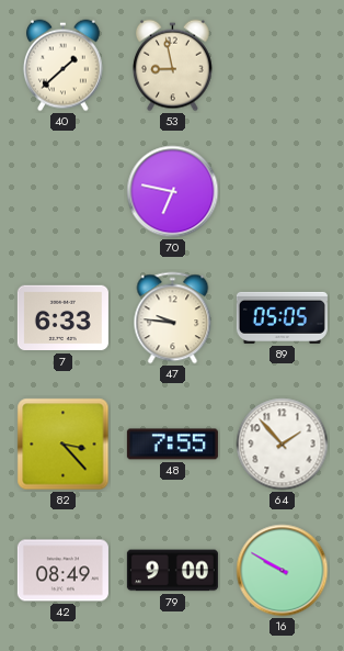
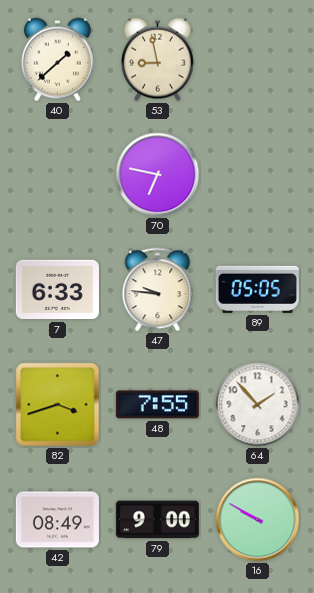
82: 3:23 -> 3:42 (58, 405)
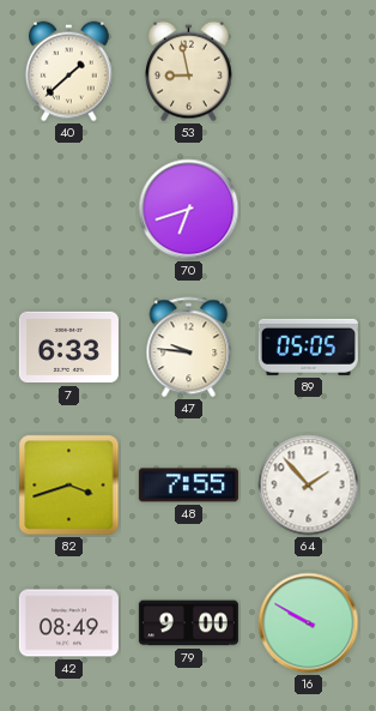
70: 6:47 -> 6:42 (189, 210)
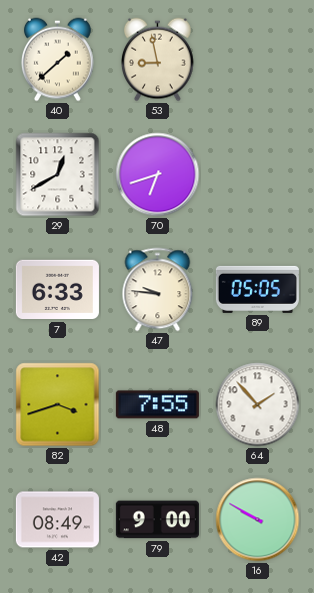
29: none -> 12:40 (58, 175)
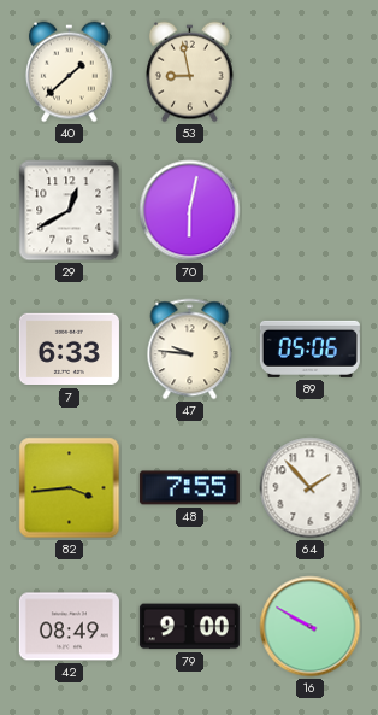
70: 6:42 -> 6:02 (190, 211)
89: 05:05 -> 05:06 (309, 348)
82: 3:42 -> 3:44 (70, 488)
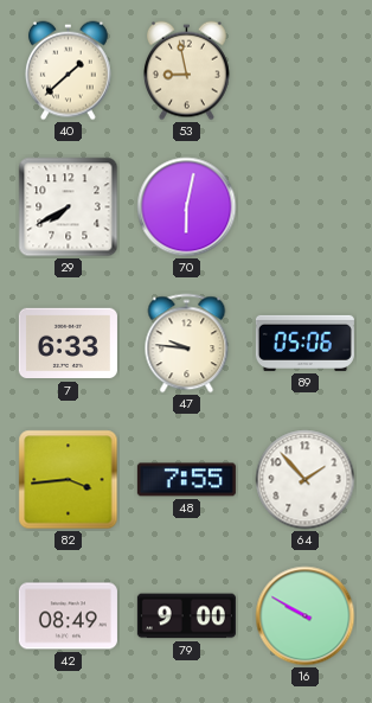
29: 12:40 -> 7:40 (69, 207)
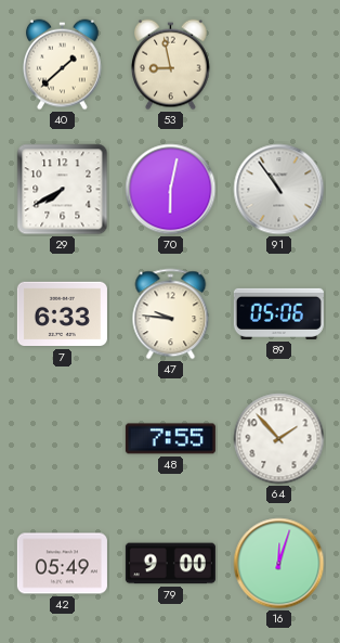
91: none -> 10:54 (279, 190)
82: 3:44 -> none (69, 480)
42: 08:49 -> 05:49 (62, 564)
16: 9:50 -> 12:03 (279, 564)
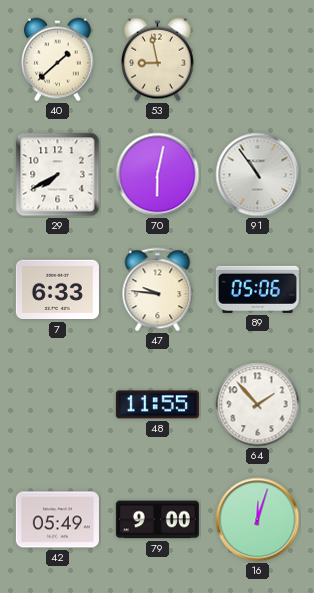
48: 7:55 -> 11:55 (157, 405)
